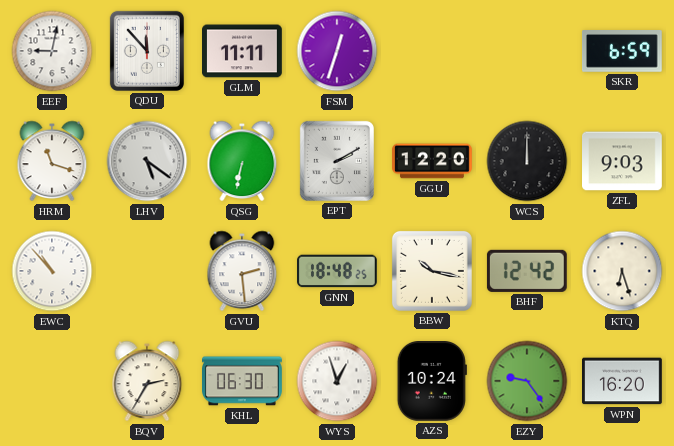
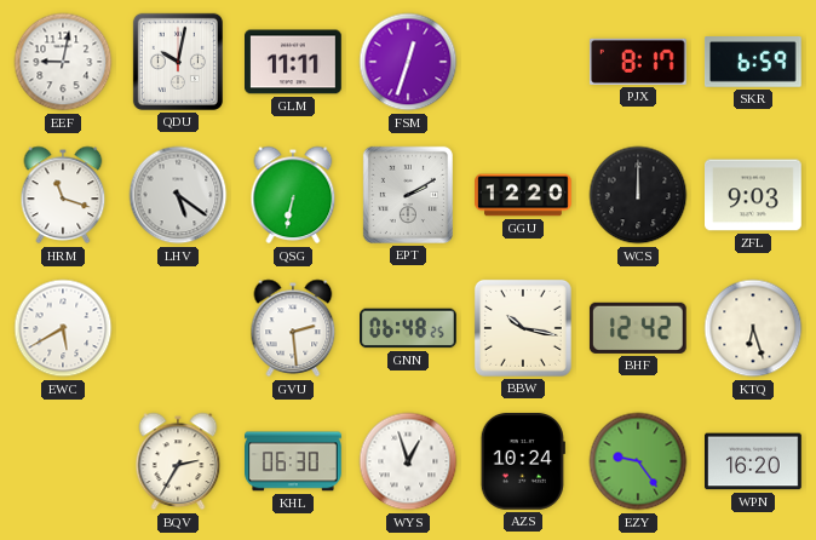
QDU: 11:53 -> 10:02 (178, 62)
PJX: none -> 8:17 (638, 62)
EWC: 10:53 -> 5:40 (63, 328)
GNN: 18:48 -> 06:48 (409, 328)
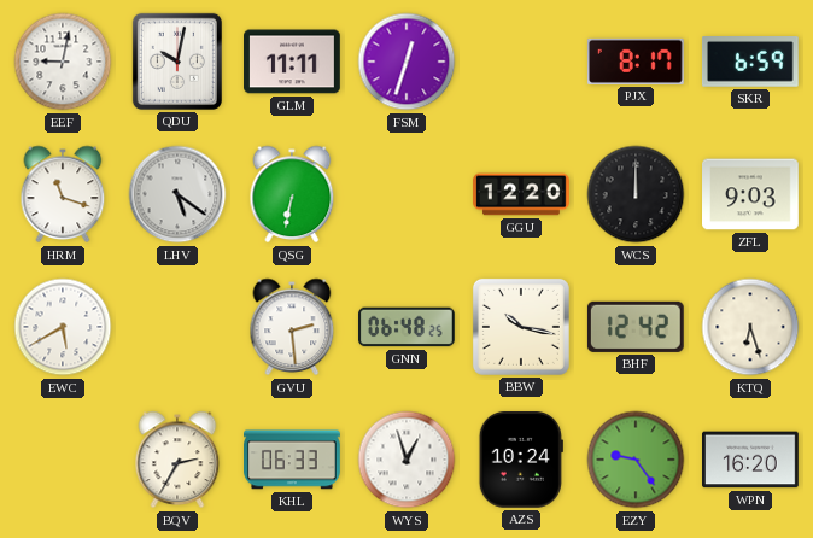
EPT: 2:10 -> none (408, 195)
KHL: 06:30 -> 06:33 (293, 460)
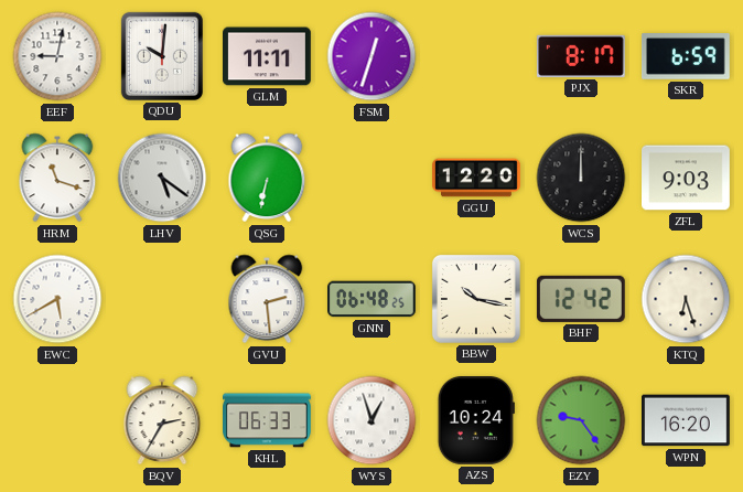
QDU: 10:02 -> 10:01 (162, 56)
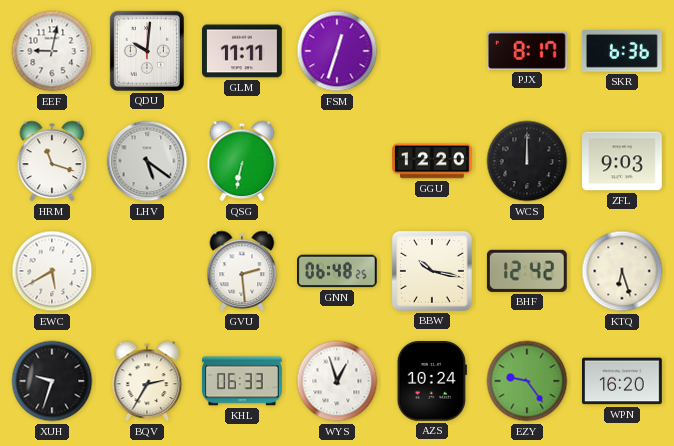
SKR: 6:59 -> 6:36 (623, 52)
XUH: none -> 9:33 (52, 381)
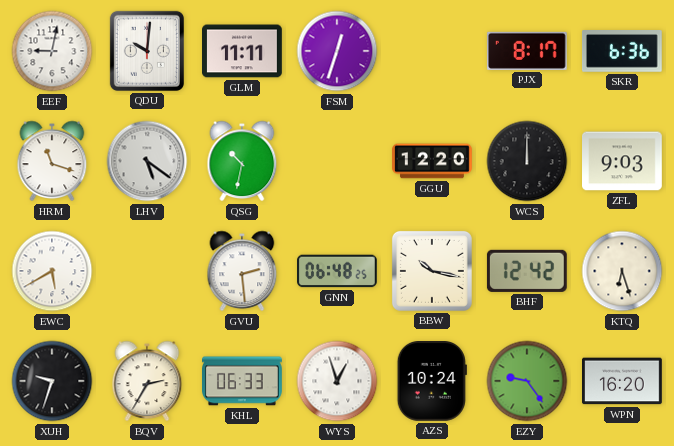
QSG: 6:32 -> 10:32 (242, 161)
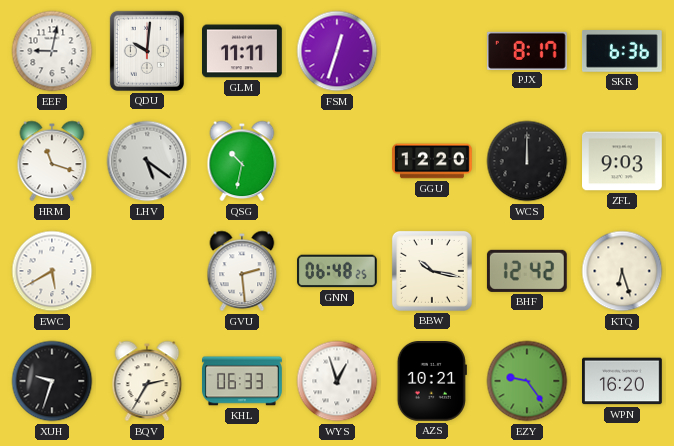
AZS: 10:24 -> 10:21 (432, 382)
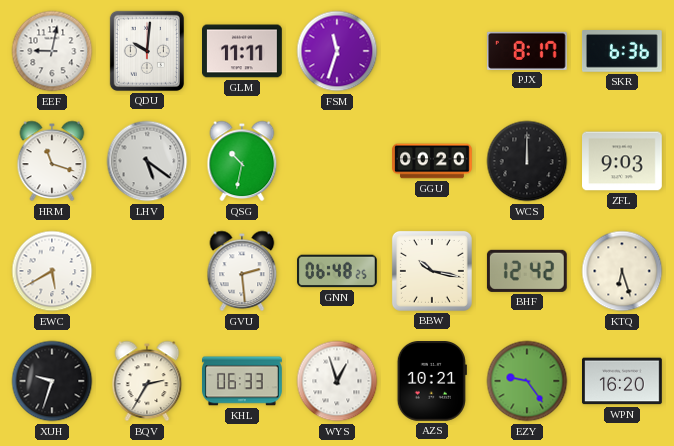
FSM: 12:33 -> 11:33 (337, 51)
GGU: 12:20 -> 00:20 (432, 161)
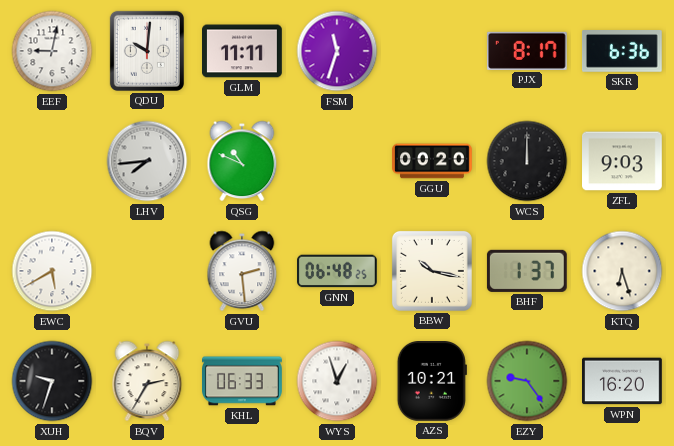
HRM: 11:18 -> none (52, 161)
LHV: 5:21 -> 7:44 (147, 161)
QSG: 10:32 -> 10:49 (242, 161)
BHF: 12:42 -> 1:37 (527, 271)
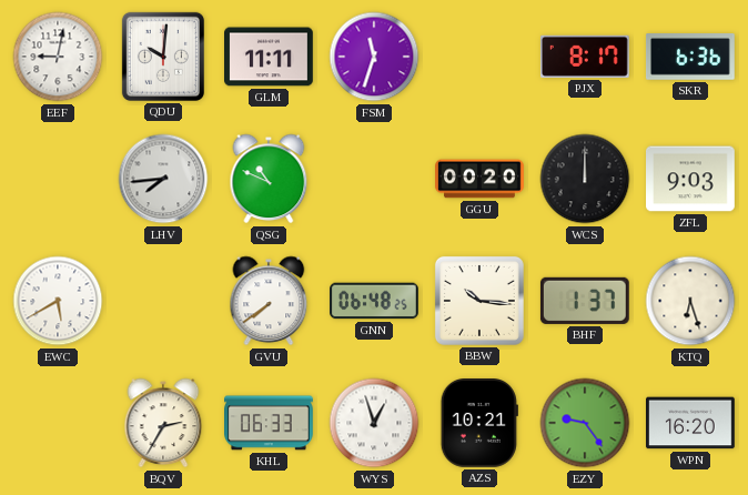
GVU: 2:29 -> 7:39 (269, 301)
BBW: 10:17 -> 10:16 (479, 301)
XUH: 9:33 -> none (52, 381)
